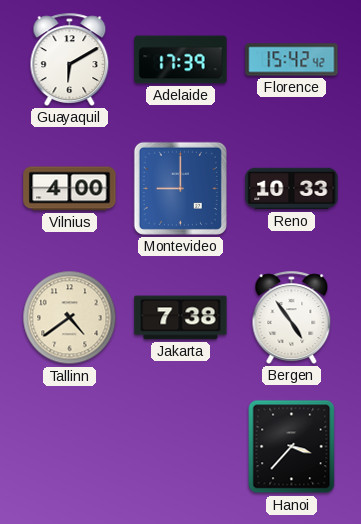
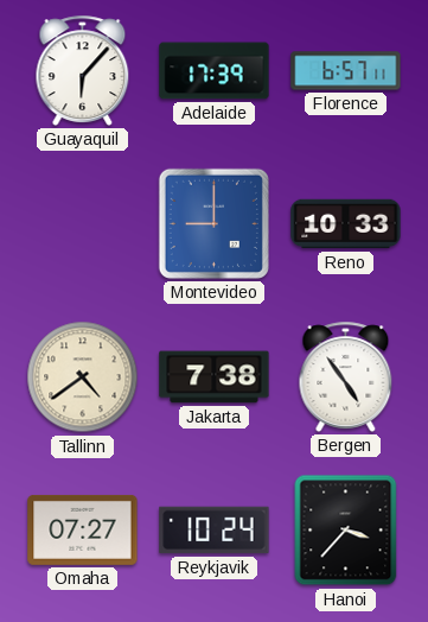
Guayaquil: 6:10 -> 6:07 (83, 70)
Florence: 15:42 -> 6:57 (346, 71)
Vilnius: 4:00 -> none (70, 189)
Omaha: none -> 07:27 (83, 529)
Reykjavik: none -> 10:24 (215, 531)
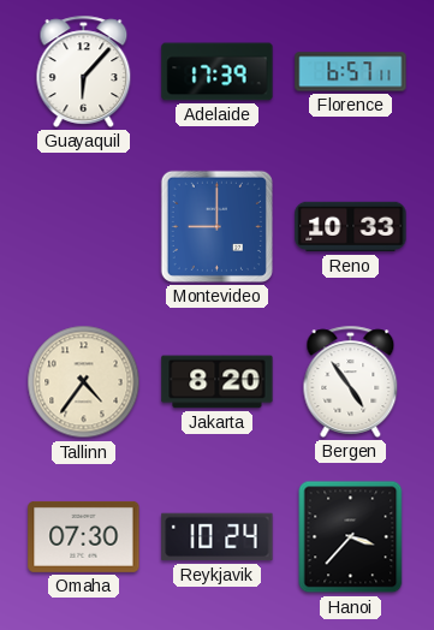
Tallinn: 4:39 -> 4:36 (84, 382)
Jakarta: 7:38 -> 8:20 (218, 382)
Omaha: 07:27 -> 07:30 (84, 536)
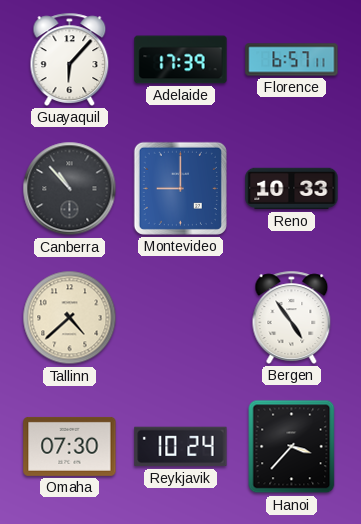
Canberra: none -> 10:53 (70, 189)
Tallinn: 4:36 -> 4:38 (70, 318)
Jakarta: 8:20 -> none (218, 382)
